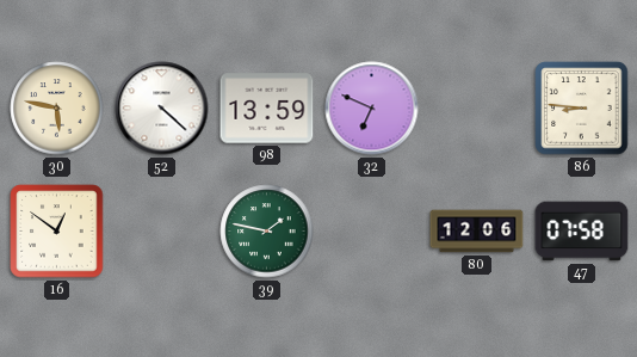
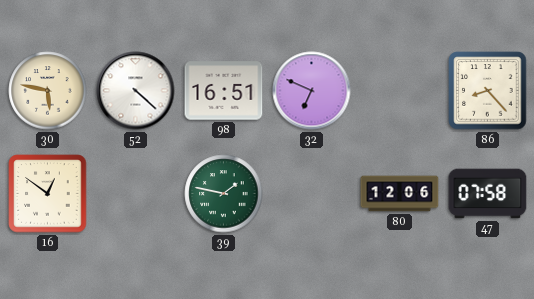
98: 13:59 -> 16:51 (224, 91)
86: 8:46 -> 8:23 (488, 91)
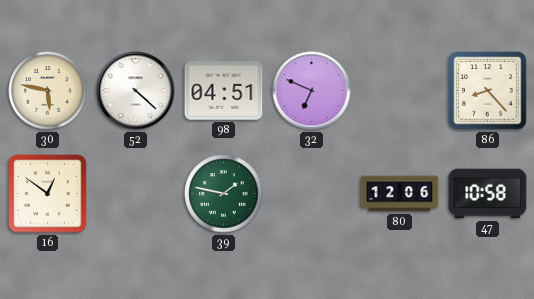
98: 16:51 -> 04:51 (224, 91)
47: 07:58 -> 10:58 (488, 194)
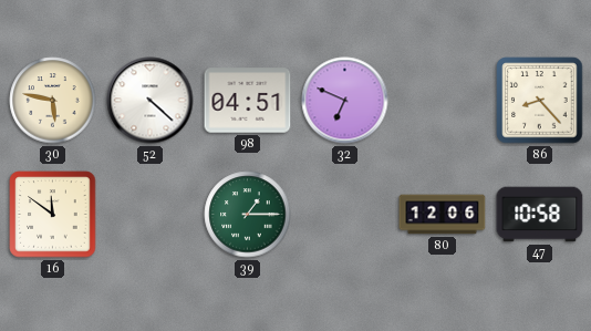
16: 12:51 -> 11:51 (53, 215)
39: 1:47 -> 1:15 (248, 215)
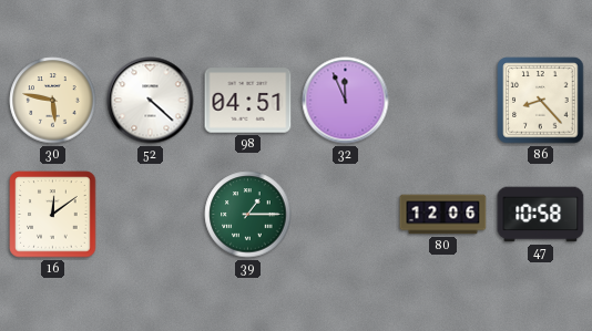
32: 6:49 -> 11:56 (346, 101)
16: 11:51 -> 12:09 (53, 215)
